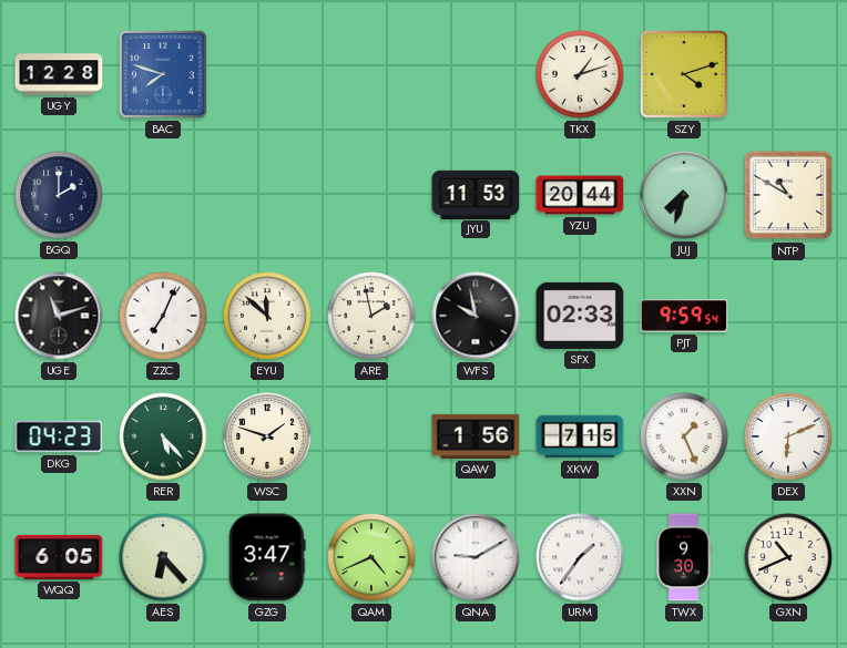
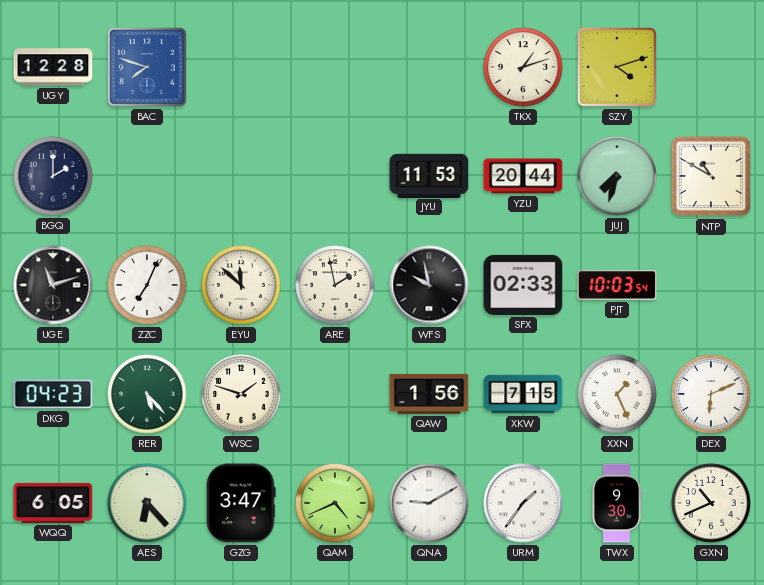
PJT: 9:59 -> 10:03 (617, 285)
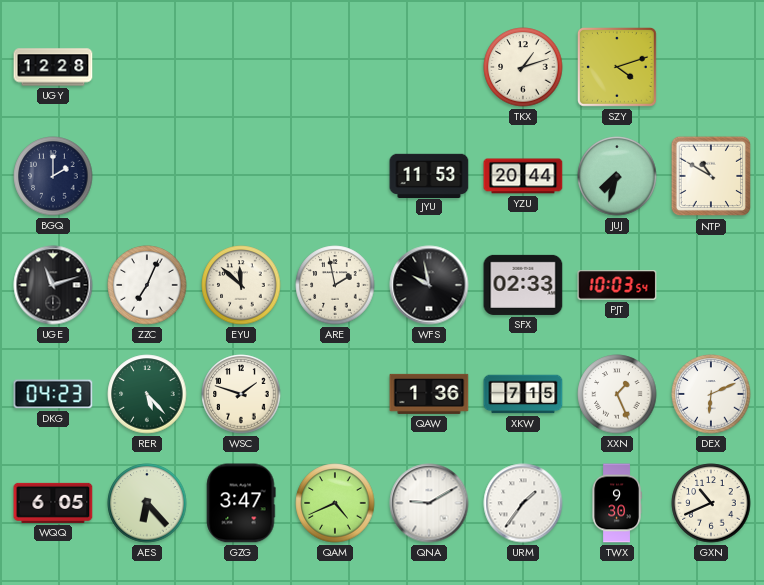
BAC: 7:48 -> none (148, 68)
QAW: 1:56 -> 1:36 (429, 394)
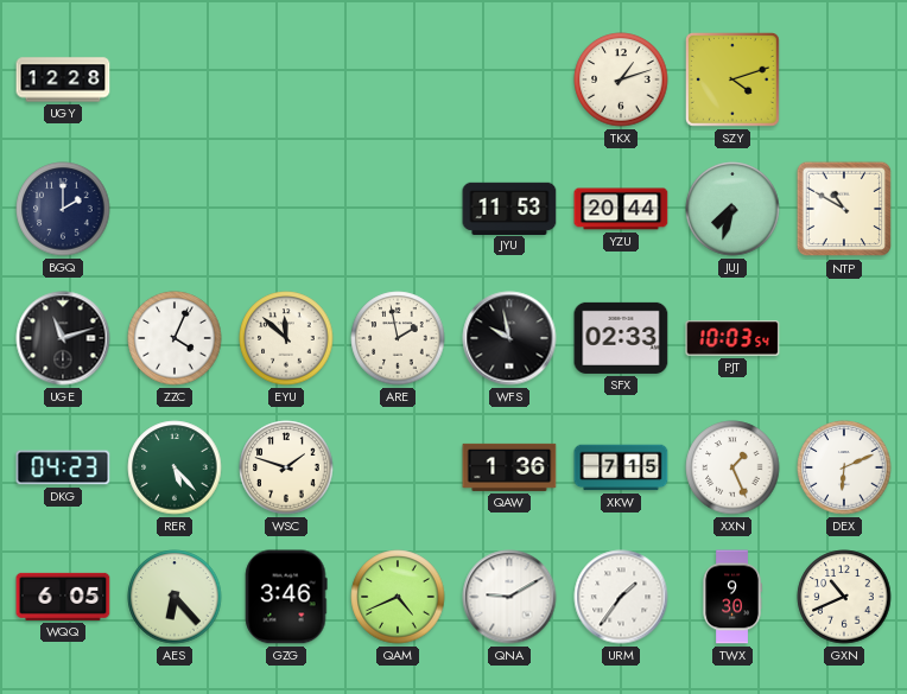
ZZC: 7:04 -> 4:04 (175, 338)
GZG: 3:47 -> 3:46 (286, 597)
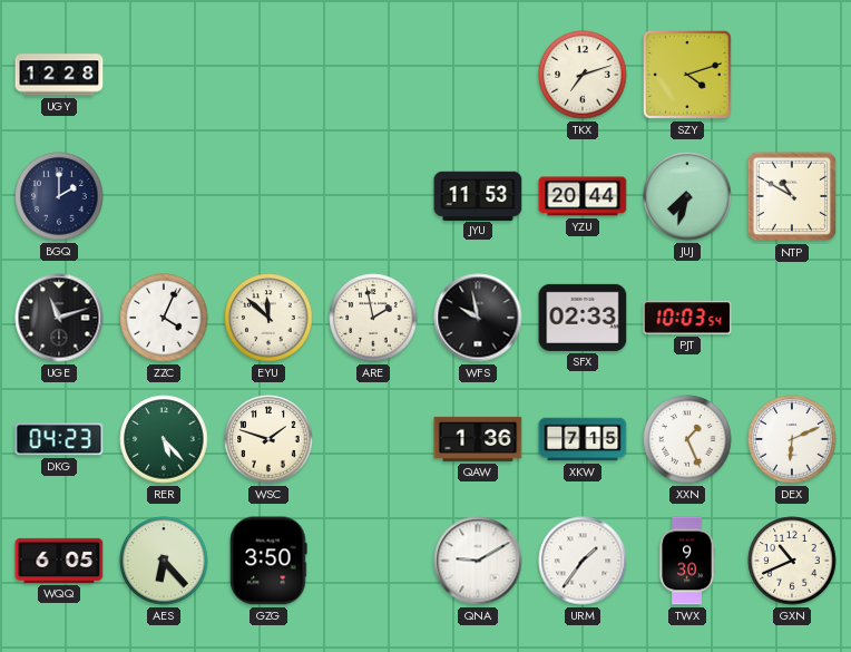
TKX: 1:12 -> 7:12 (583, 75)
GZG: 3:46 -> 3:50 (268, 561)
QAM: 4:41 -> none (398, 597)
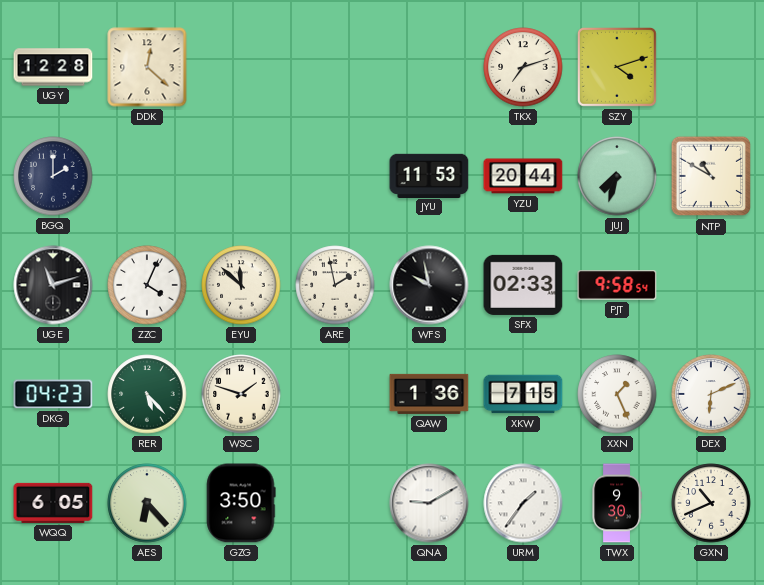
DDK: none -> 12:22 (147, 67)
PJT: 10:03 -> 9:58 (617, 285)
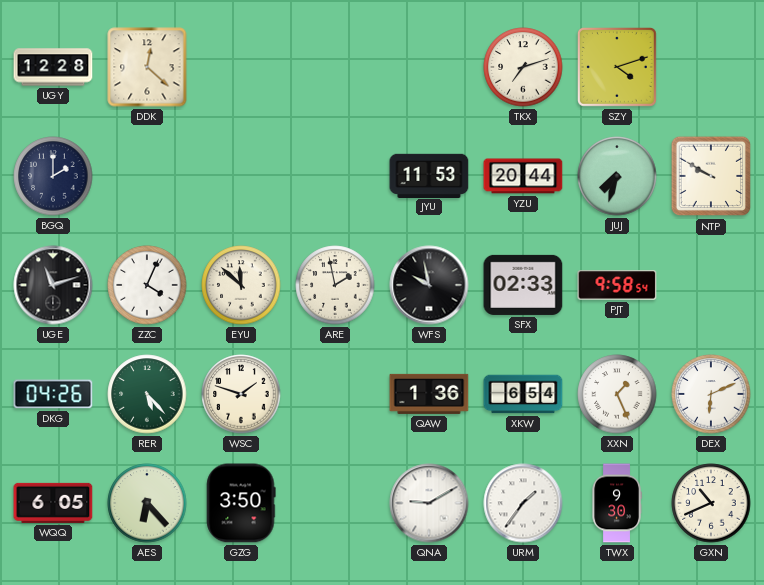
NTP: 10:50 -> 9:50 (711, 176)
DKG: 04:23 -> 04:26 (53, 394)
XKW: 7:15 -> 6:54 (523, 394)
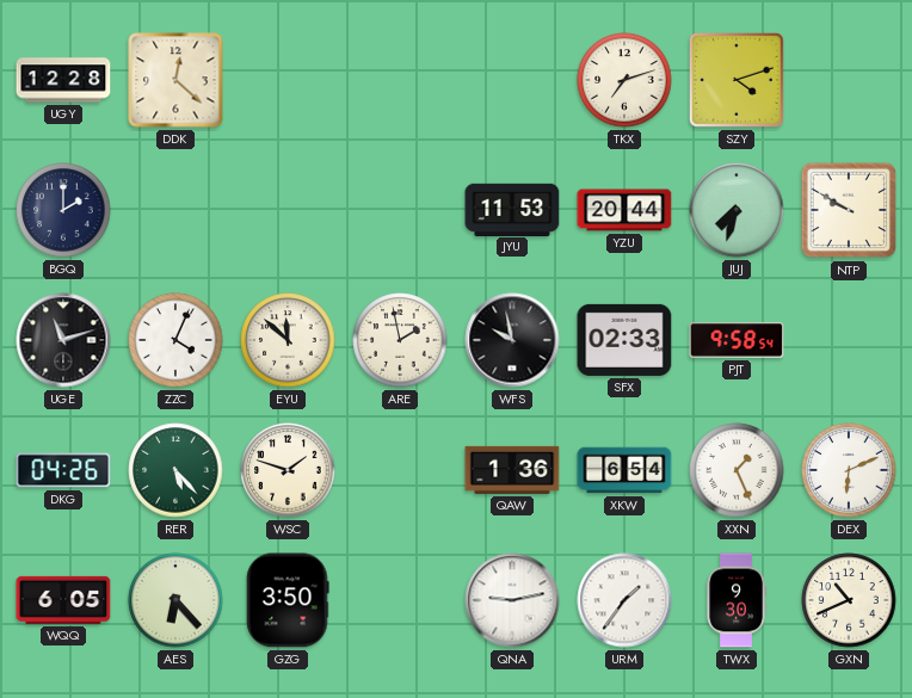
QNA: 9:10 -> 9:13 (512, 600)
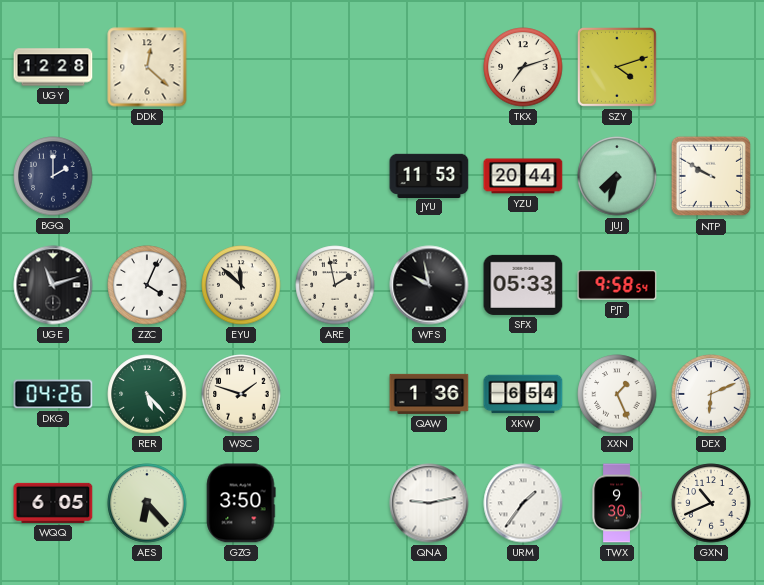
SFX: 02:33 -> 05:33 (523, 285)
